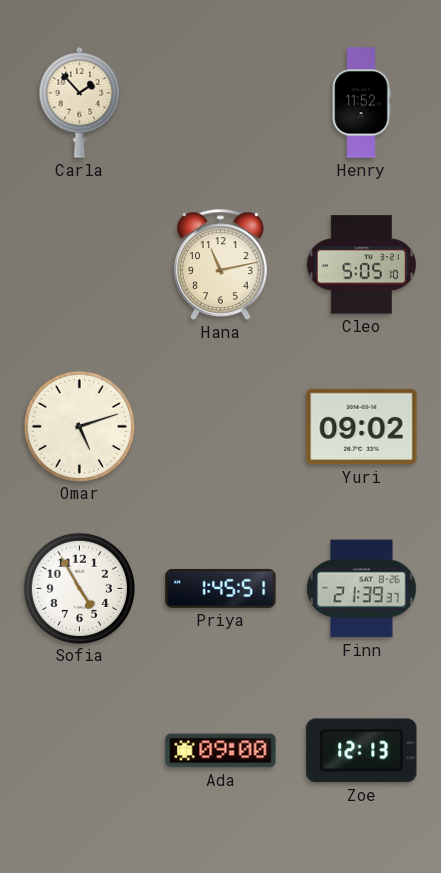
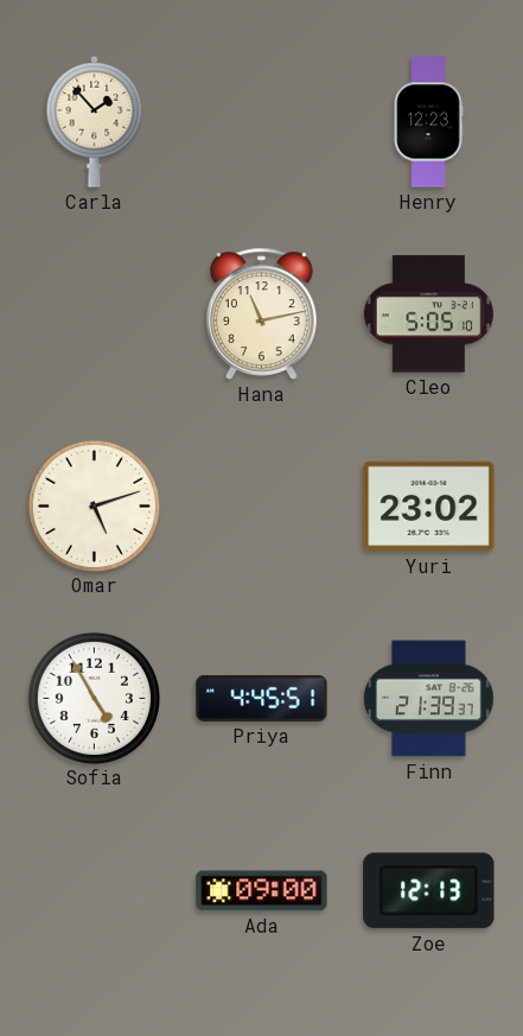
Henry: 11:52 -> 12:23 (428, 122)
Yuri: 09:02 -> 23:02 (429, 507)
Priya: 1:45 -> 4:45 (262, 698)
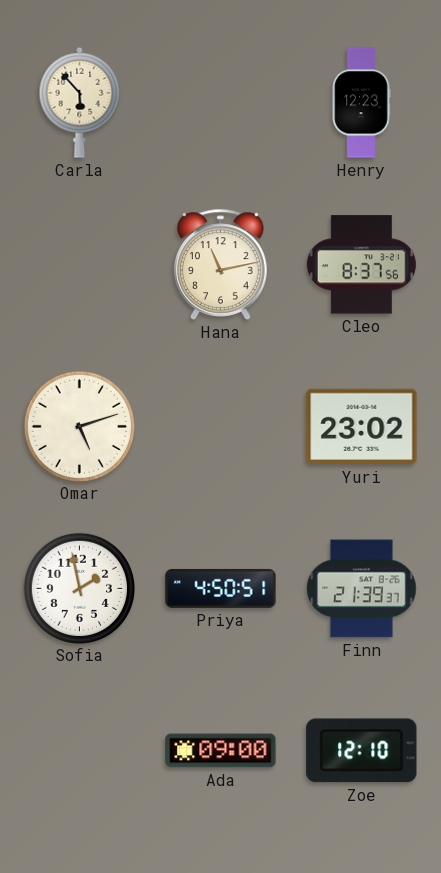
Carla: 1:53 -> 5:53 (80, 102)
Cleo: 5:05 -> 8:37 (361, 265)
Sofia: 4:55 -> 1:58 (79, 588)
Priya: 4:45 -> 4:50 (221, 588)
Zoe: 12:13 -> 12:10 (362, 751)
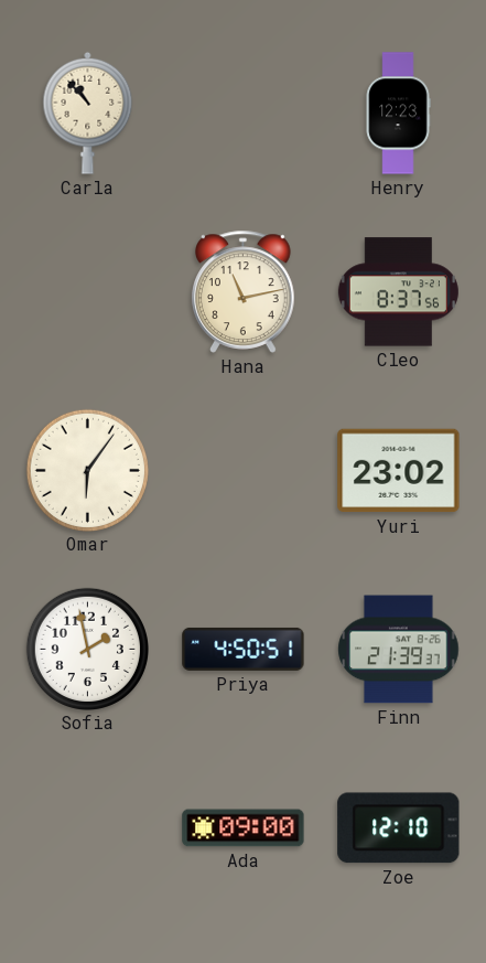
Carla: 5:53 -> 10:53 (88, 113)
Omar: 5:12 -> 6:06 (87, 470)
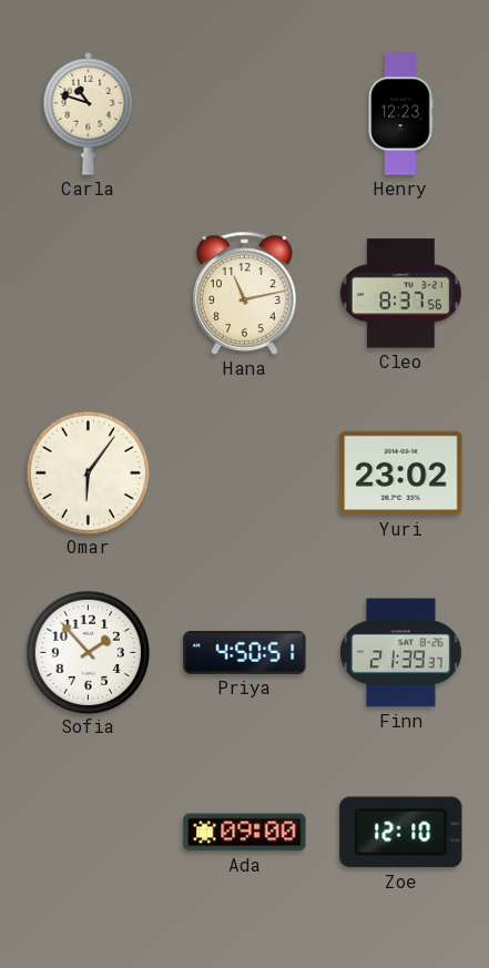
Carla: 10:53 -> 10:48 (89, 113)
Sofia: 1:58 -> 1:53 (88, 652)
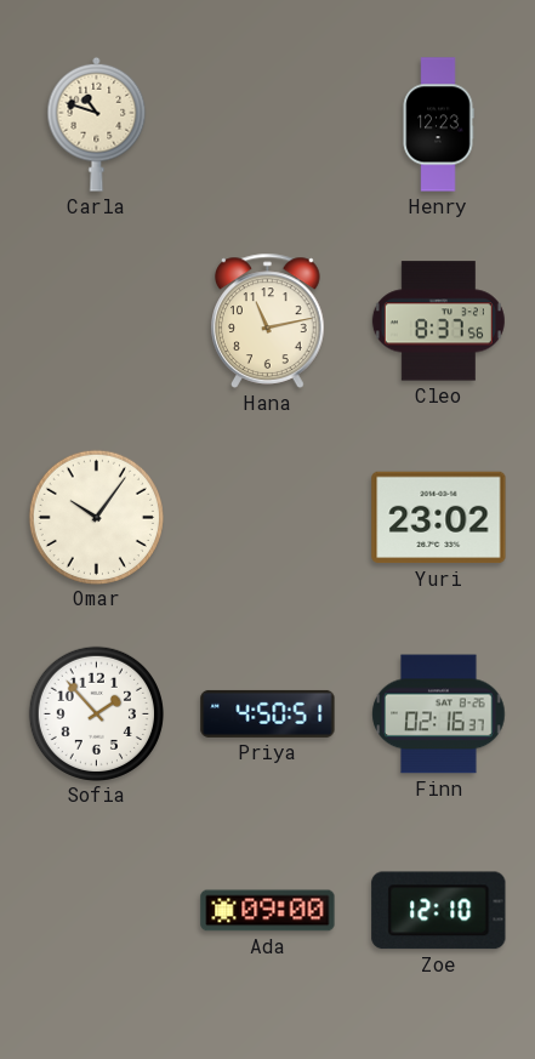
Omar: 6:06 -> 10:06 (96, 517)
Finn: 21:39 -> 02:16 (439, 714)
